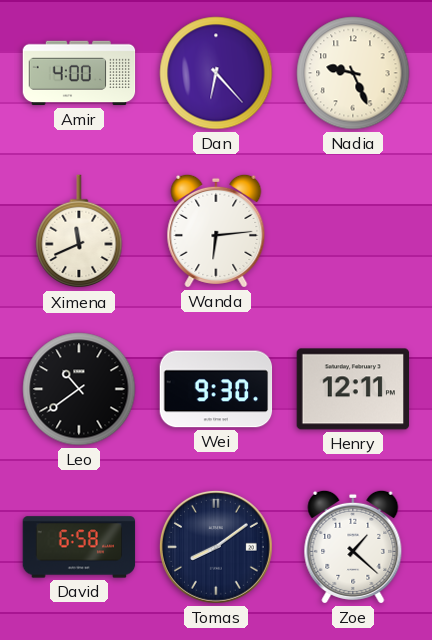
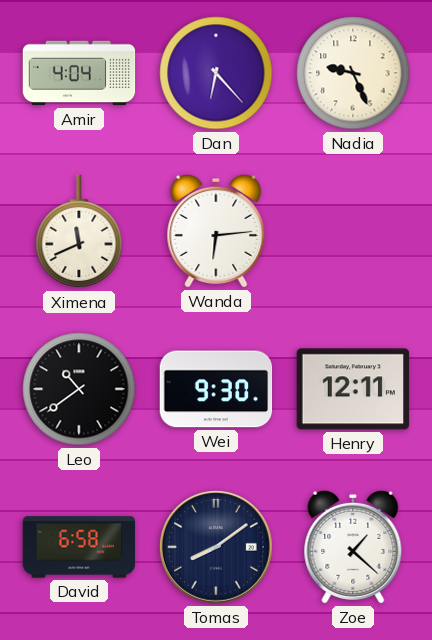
Amir: 4:00 -> 4:04 (79, 73)
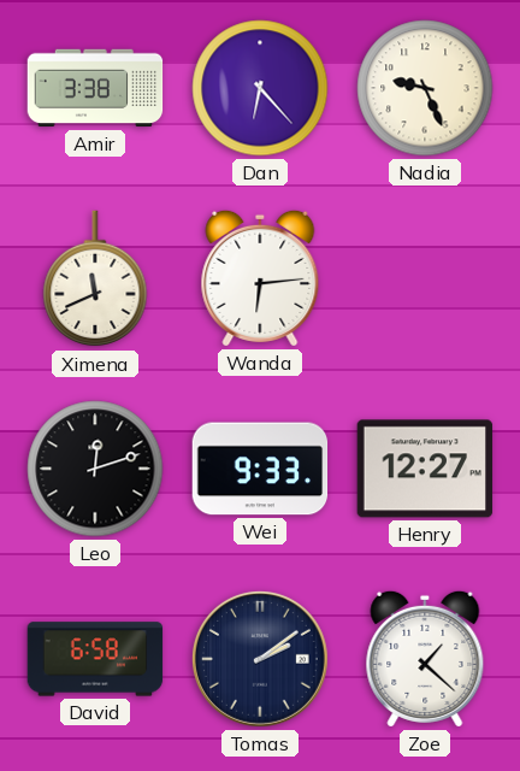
Amir: 4:04 -> 3:38 (95, 88)
Leo: 10:39 -> 12:12 (95, 469)
Wei: 9:30 -> 9:33 (260, 469)
Henry: 12:11 -> 12:27 (425, 469)
Tomas: 8:09 -> 2:09 (260, 659)
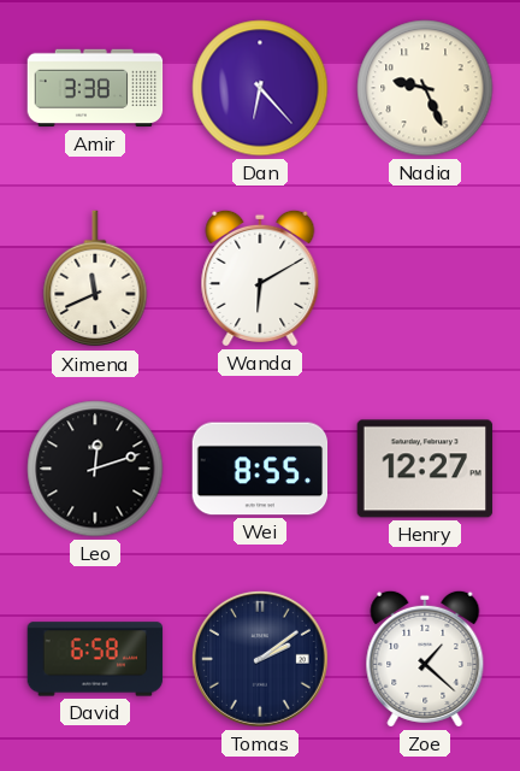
Wanda: 6:14 -> 6:10 (260, 278)
Wei: 9:33 -> 8:55 (260, 469)
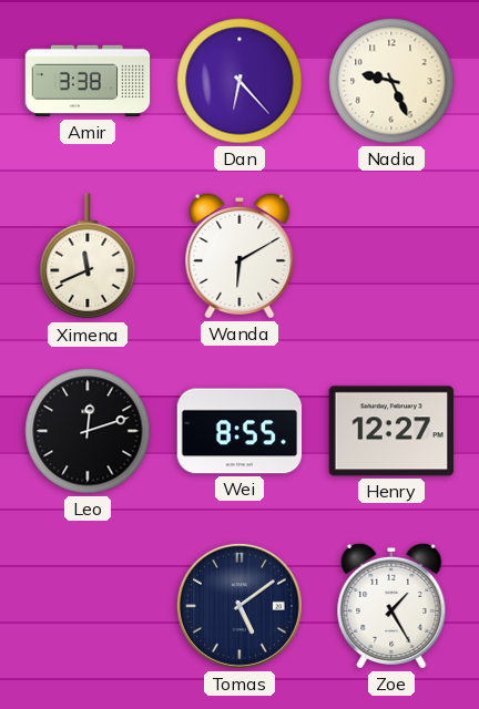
David: 6:58 -> none (95, 659)
Tomas: 2:09 -> 5:09 (239, 606)
Zoe: 1:22 -> 1:25 (391, 606)
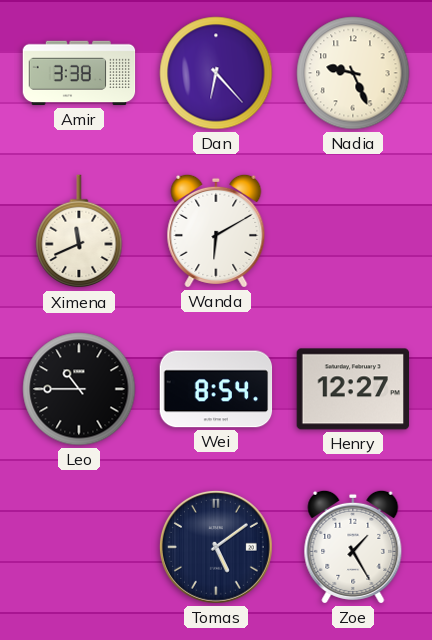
Leo: 12:12 -> 10:45 (79, 389)
Wei: 8:55 -> 8:54 (216, 389)
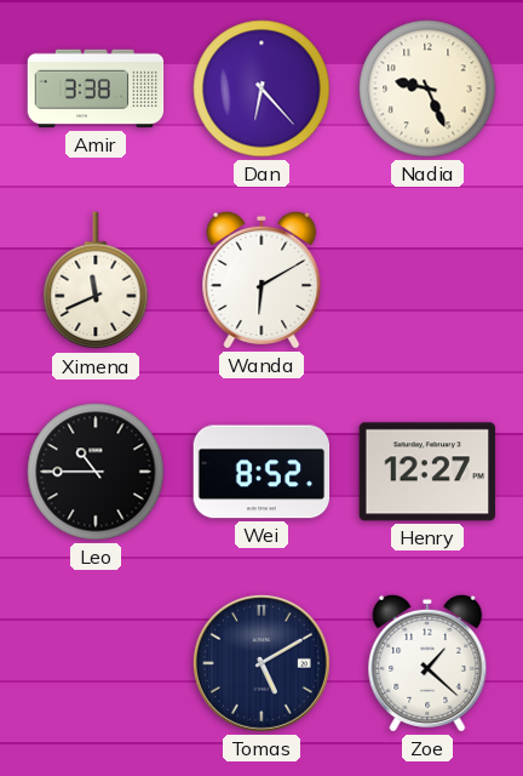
Wei: 8:54 -> 8:52 (261, 472)
Tomas: 5:09 -> 5:10 (261, 663)
Zoe: 1:25 -> 1:22 (427, 663)
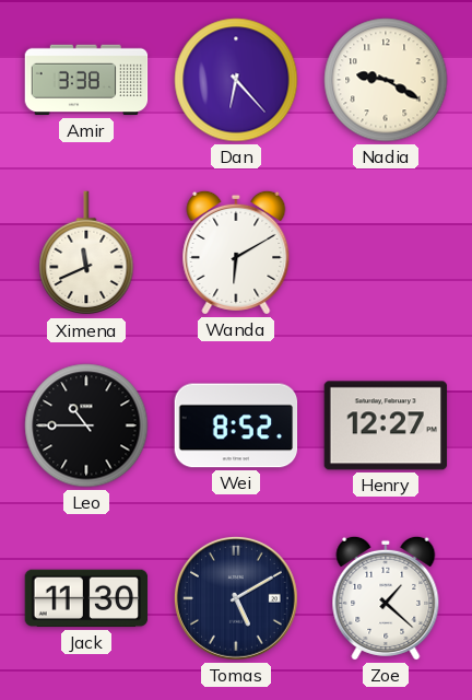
Nadia: 9:26 -> 9:20 (386, 80)
Jack: none -> 11:30 (86, 598)
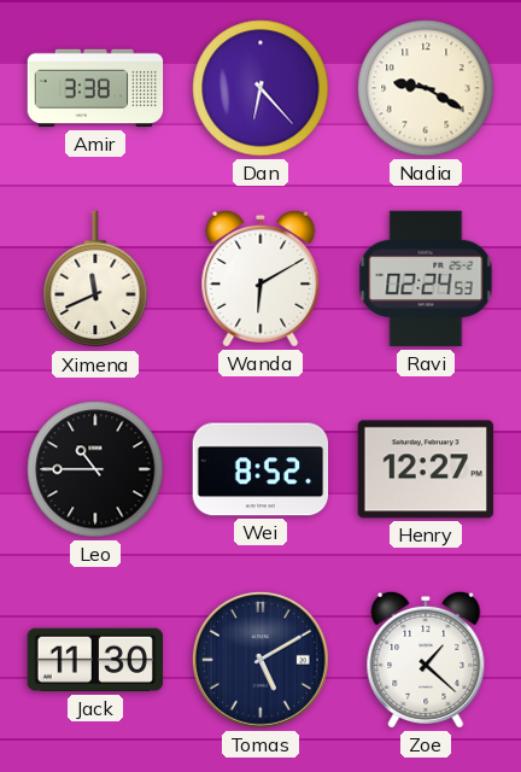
Ravi: none -> 02:24 (426, 279)
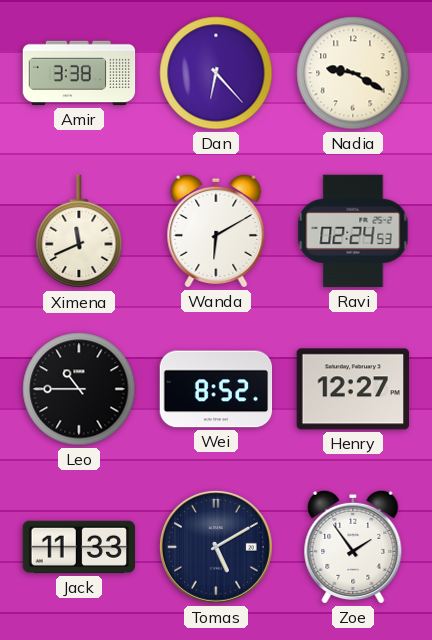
Jack: 11:30 -> 11:33 (79, 547)
Zoe: 1:22 -> 1:54 (353, 547)
